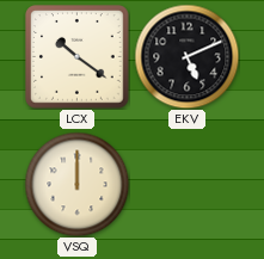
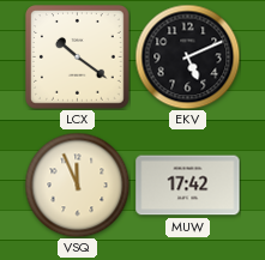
VSQ: 12:00 -> 11:56 (77, 185)
MUW: none -> 17:42 (188, 186)
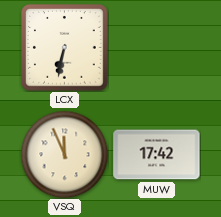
LCX: 10:21 -> 6:32 (65, 48)
EKV: 5:11 -> none (187, 56)
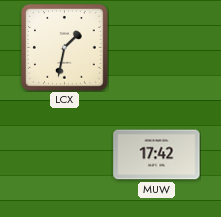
LCX: 6:32 -> 1:32 (65, 48)
VSQ: 11:56 -> none (64, 154)
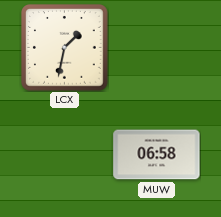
MUW: 17:42 -> 06:58 (157, 155)
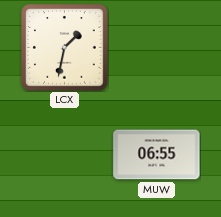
MUW: 06:58 -> 06:55 (157, 155)
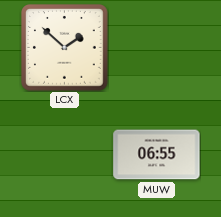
LCX: 1:32 -> 1:52 (65, 48)
